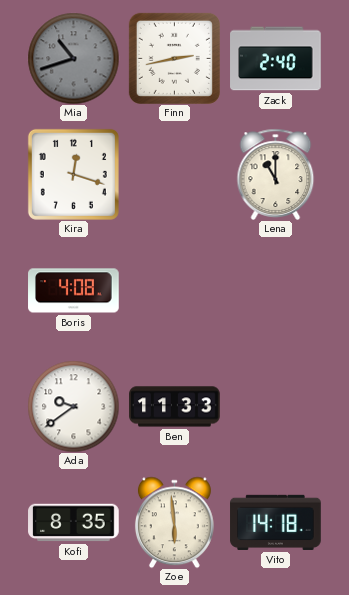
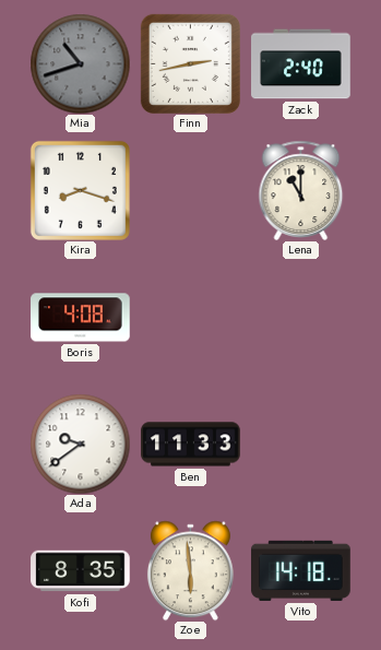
Kira: 12:18 -> 8:18 (80, 190)
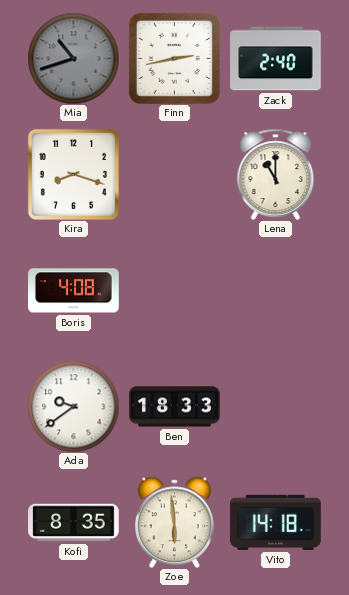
Ben: 11:33 -> 18:33 (175, 407)
